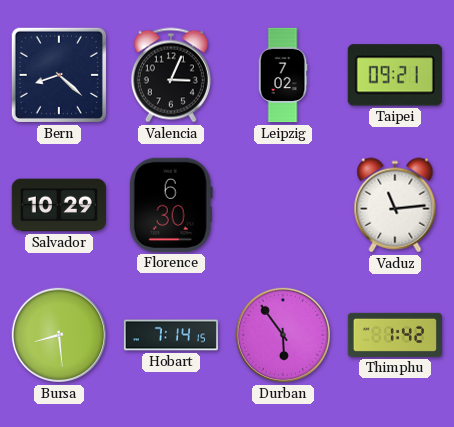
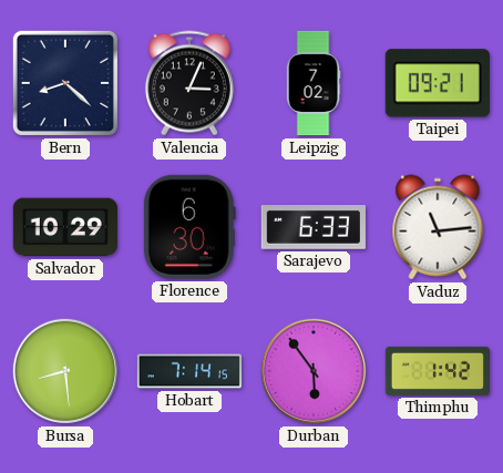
Sarajevo: none -> 6:33 (314, 228)
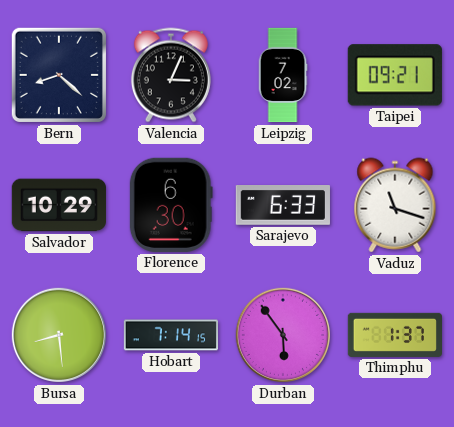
Vaduz: 11:14 -> 11:18 (395, 205)
Thimphu: 1:42 -> 1:37 (394, 335)
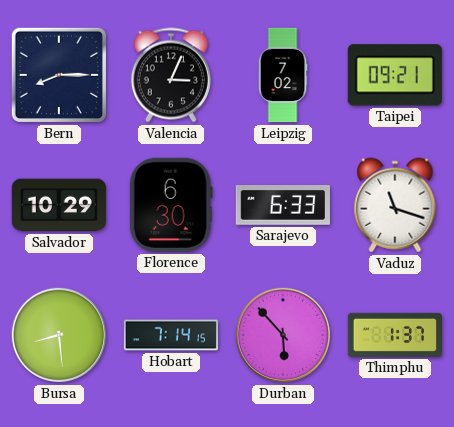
Bern: 8:22 -> 8:15 (59, 75)
Durban: 5:54 -> 5:53 (283, 335)
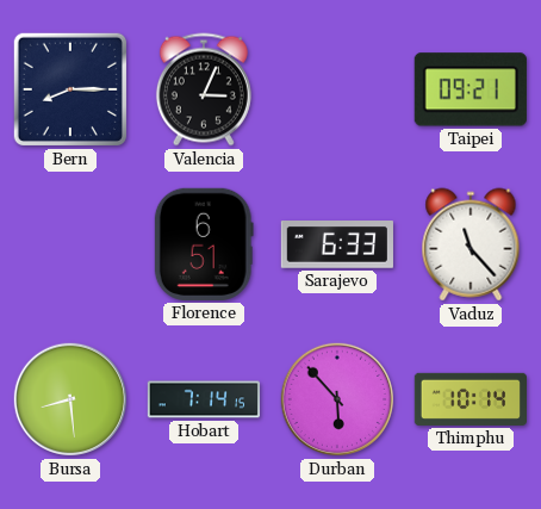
Leipzig: 7:02 -> none (283, 75)
Salvador: 10:29 -> none (59, 205)
Florence: 6:30 -> 6:51 (204, 244)
Vaduz: 11:18 -> 11:23 (471, 244)
Thimphu: 1:37 -> 10:14 (470, 399)
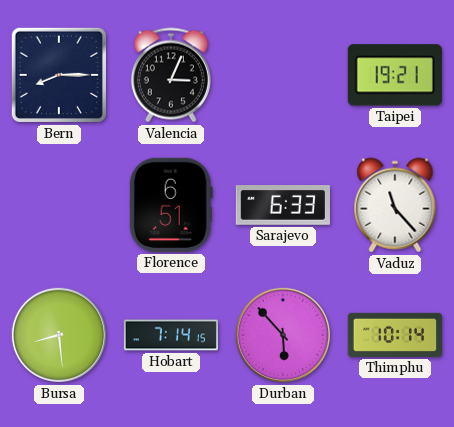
Taipei: 09:21 -> 19:21 (395, 75)
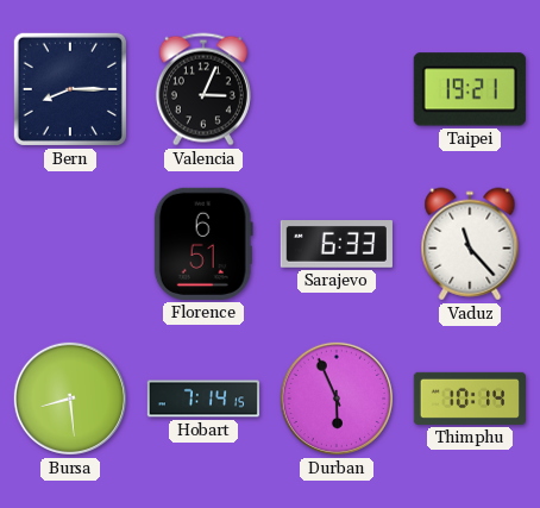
Durban: 5:53 -> 5:56 (337, 399)
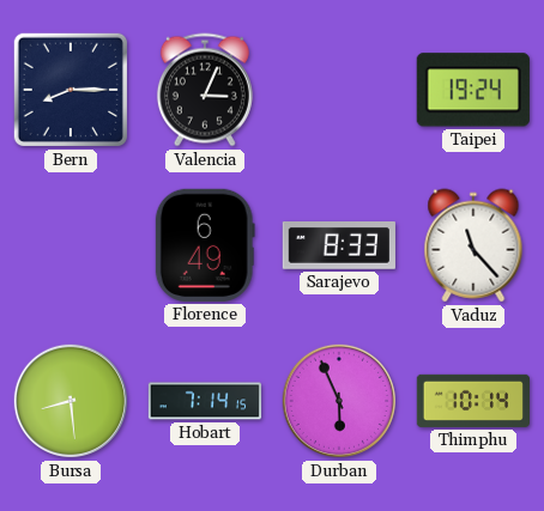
Taipei: 19:21 -> 19:24 (473, 90)
Florence: 6:51 -> 6:49 (205, 245)
Sarajevo: 6:33 -> 8:33 (339, 247)
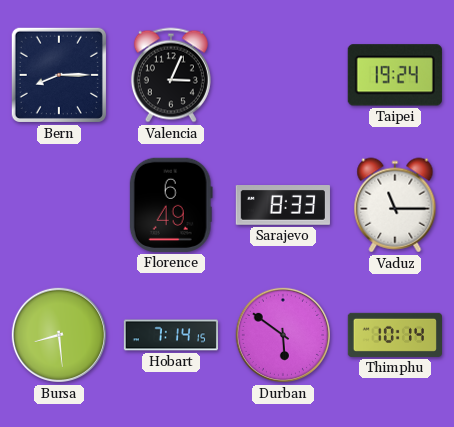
Vaduz: 11:23 -> 11:15 (395, 205)
Durban: 5:56 -> 5:51 (283, 335)
